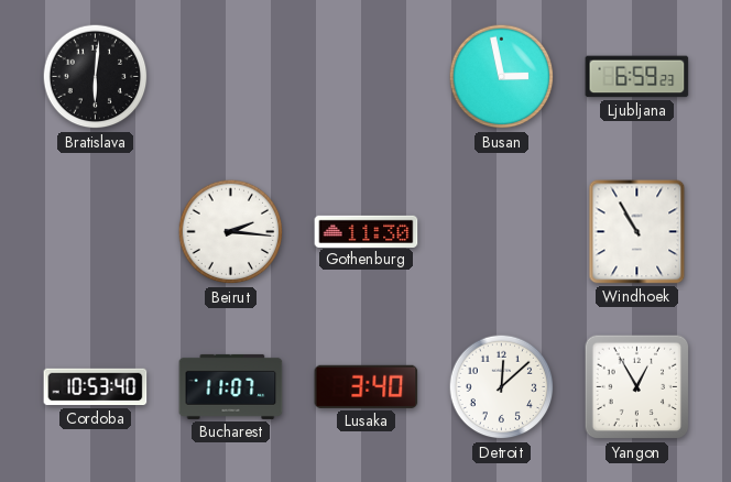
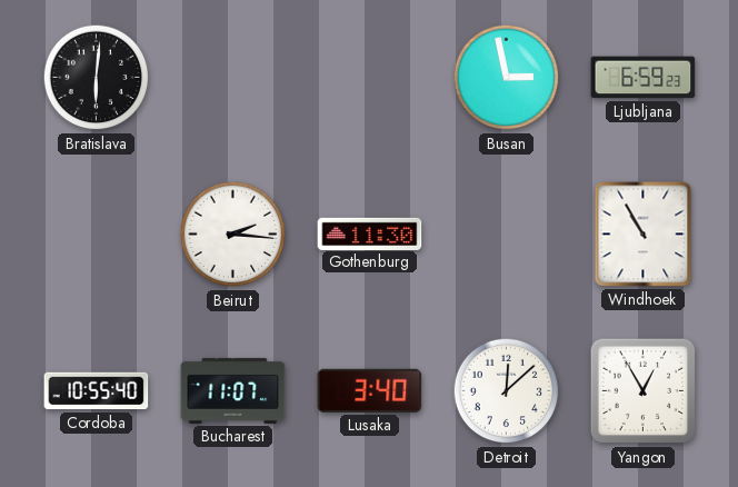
Cordoba: 10:53 -> 10:55 (97, 391)
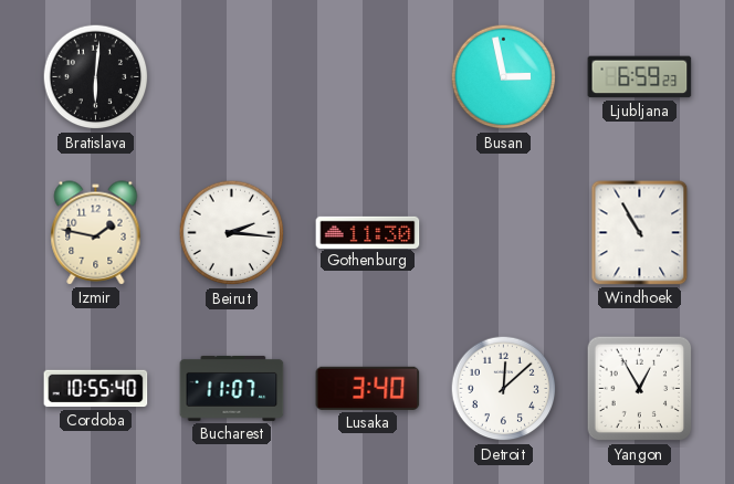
Izmir: none -> 1:47 (96, 233)
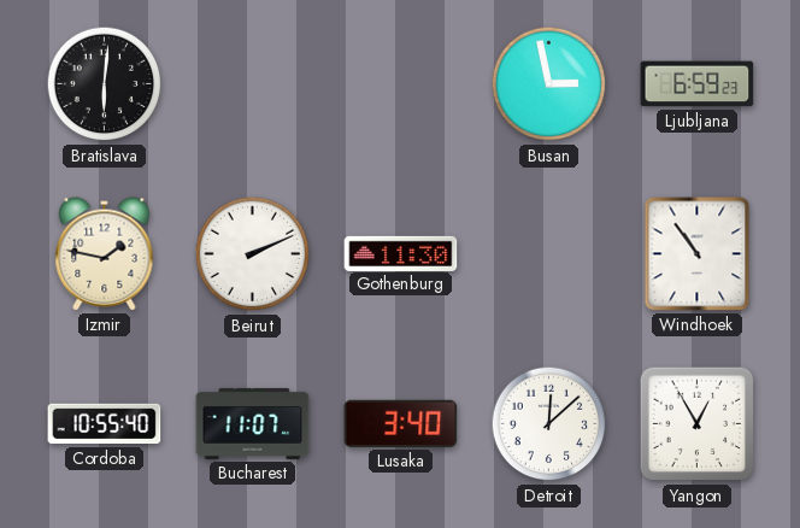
Beirut: 2:16 -> 2:11 (253, 254)
Windhoek: 10:55 -> 10:54 (698, 254)
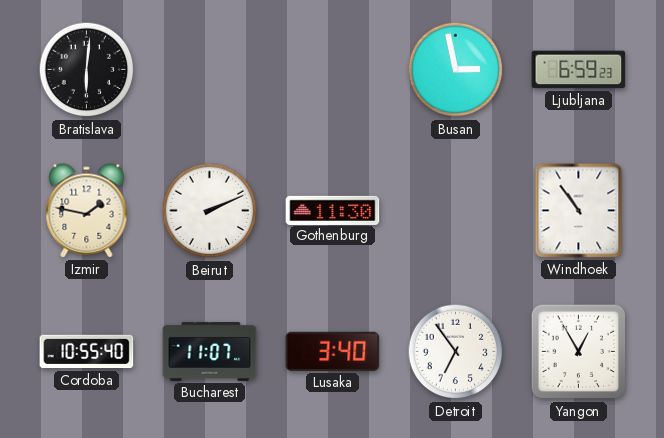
Detroit: 12:08 -> 6:54 (456, 352)
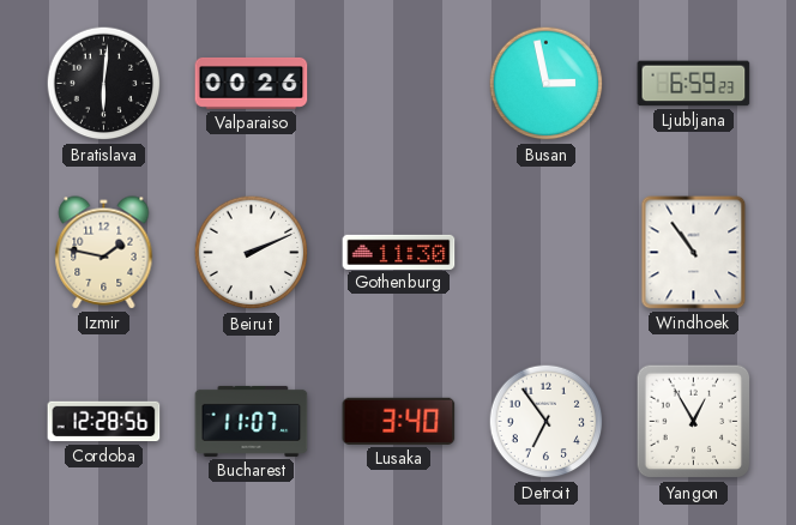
Valparaiso: none -> 00:26 (252, 83)
Cordoba: 10:55 -> 12:28 (104, 422)
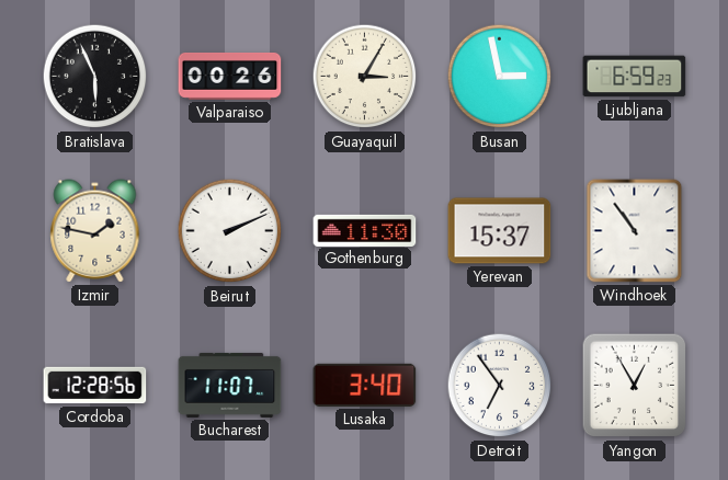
Bratislava: 6:01 -> 5:56 (95, 77)
Guayaquil: none -> 3:05 (365, 77)
Yerevan: none -> 15:37 (500, 231)
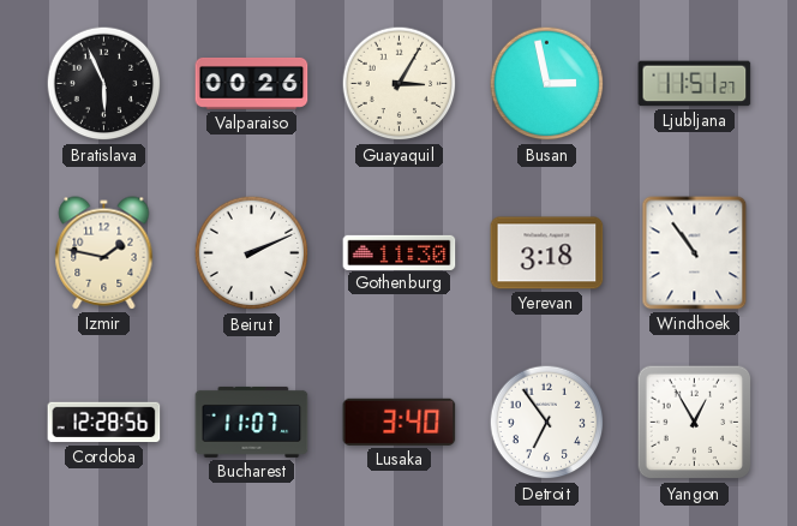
Ljubljana: 6:59 -> 11:51 (695, 84)
Yerevan: 15:37 -> 3:18 (547, 253)
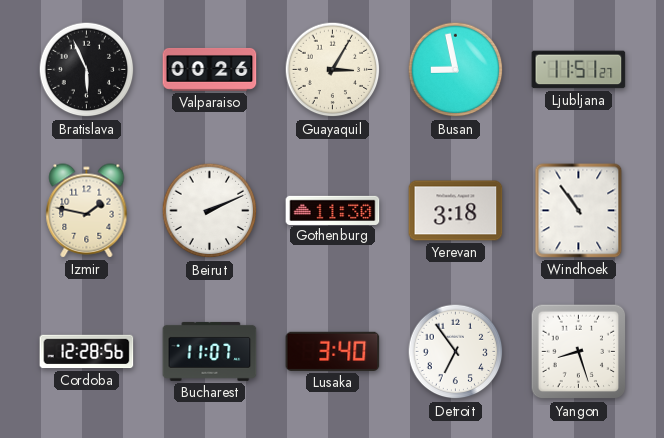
Busan: 2:58 -> 8:58 (456, 70)
Yangon: 12:55 -> 8:27 (579, 352)
